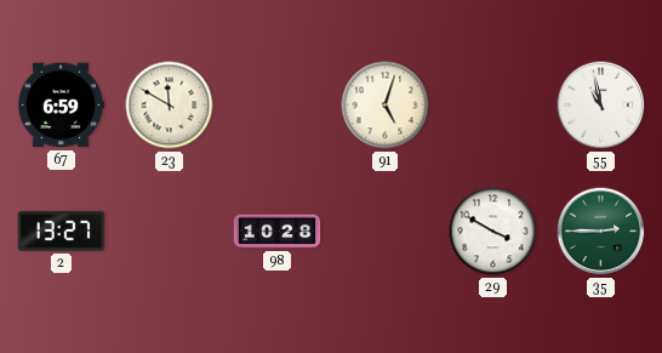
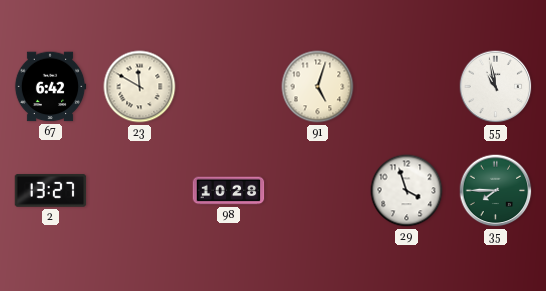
67: 6:59 -> 6:42 (50, 87)
29: 3:50 -> 3:57 (407, 191)
35: 2:45 -> 7:45 (496, 191)
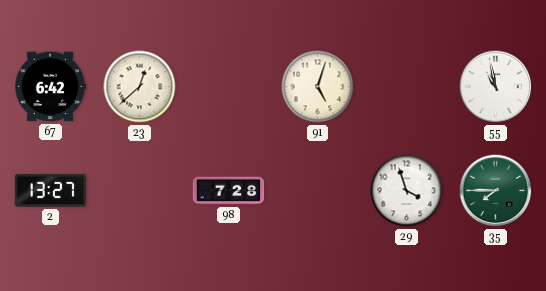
23: 11:50 -> 12:38 (140, 87)
98: 10:28 -> 7:28 (229, 191)
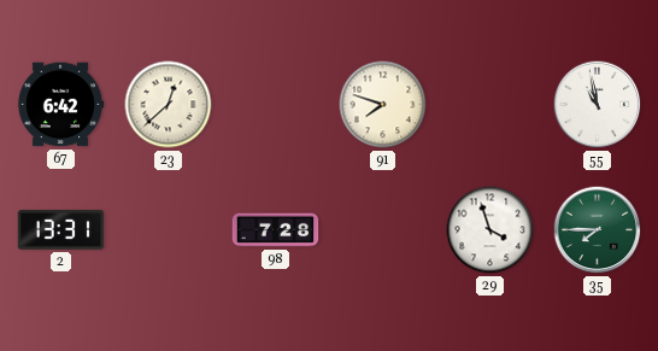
91: 5:03 -> 7:48 (383, 105)
2: 13:27 -> 13:31 (61, 230)
